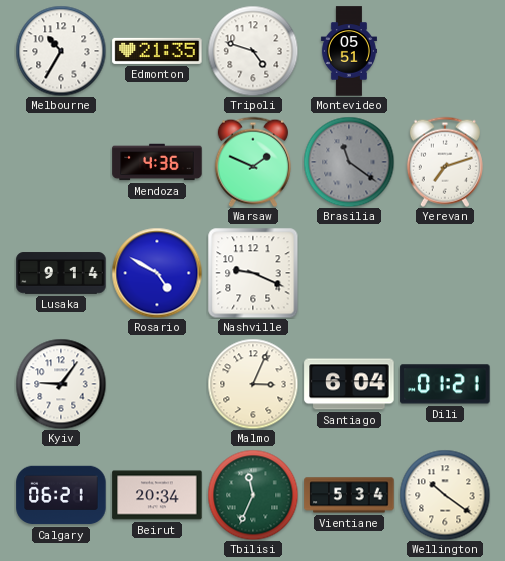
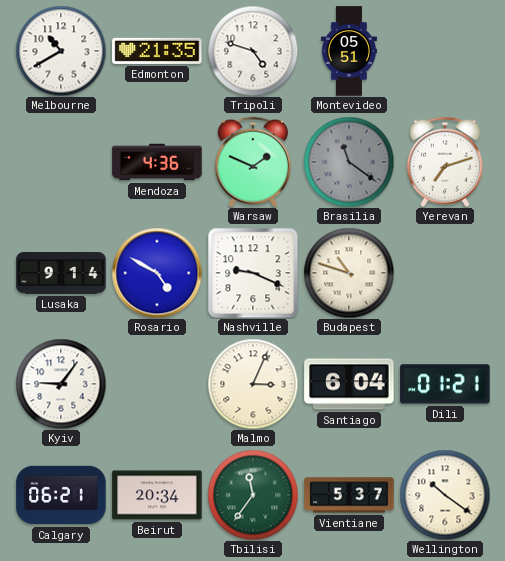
Melbourne: 10:35 -> 10:40 (61, 51)
Budapest: none -> 10:48 (349, 273)
Tbilisi: 11:34 -> 11:36 (253, 495)
Vientiane: 5:34 -> 5:37 (349, 495)
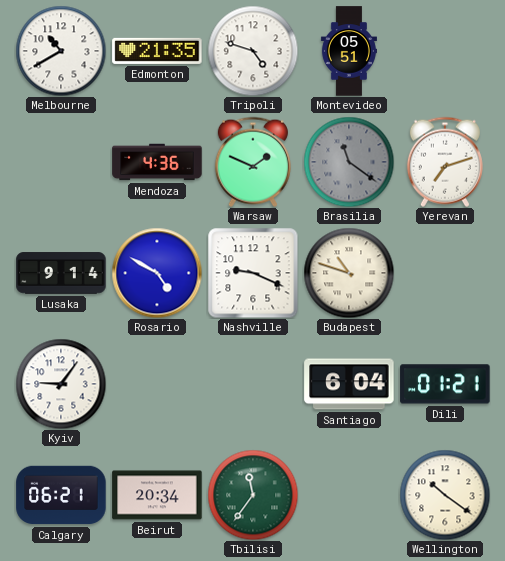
Malmo: 3:04 -> none (253, 384)
Vientiane: 5:37 -> none (349, 495)
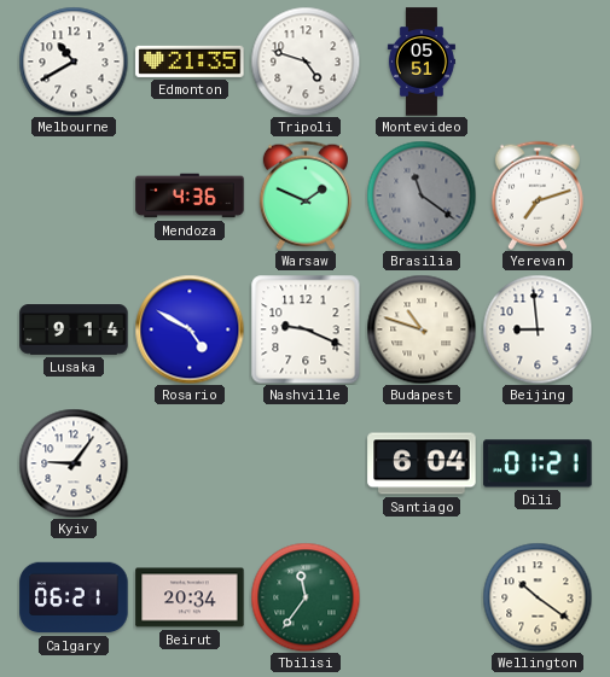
Beijing: none -> 8:59 (538, 329)
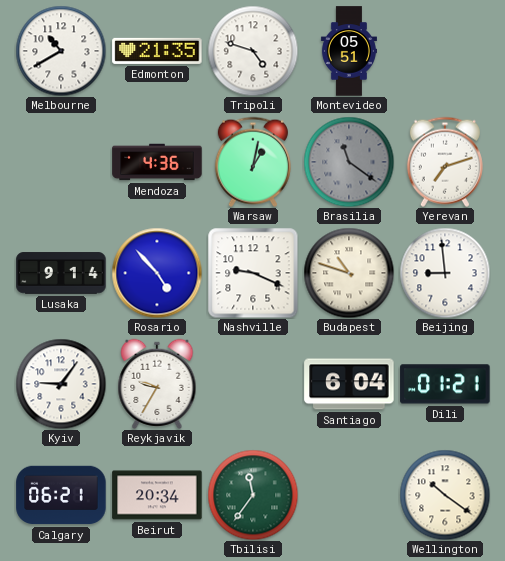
Warsaw: 1:49 -> 1:02 (253, 162)
Rosario: 4:50 -> 4:53 (157, 273)
Reykjavik: none -> 9:35 (157, 384)
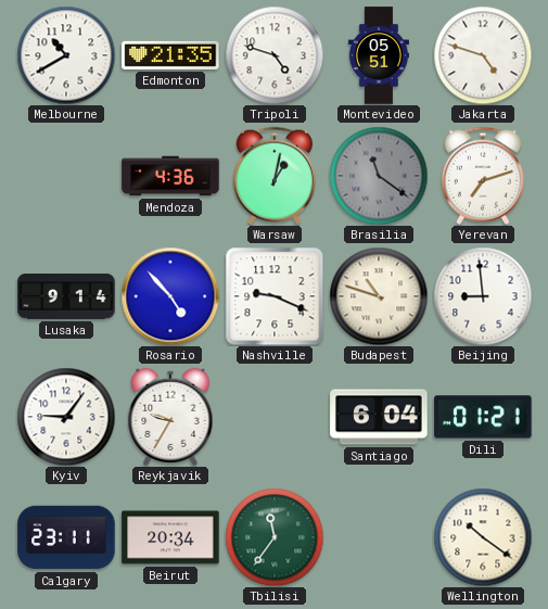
Jakarta: none -> 4:48 (483, 55)
Calgary: 06:21 -> 23:11 (66, 537)
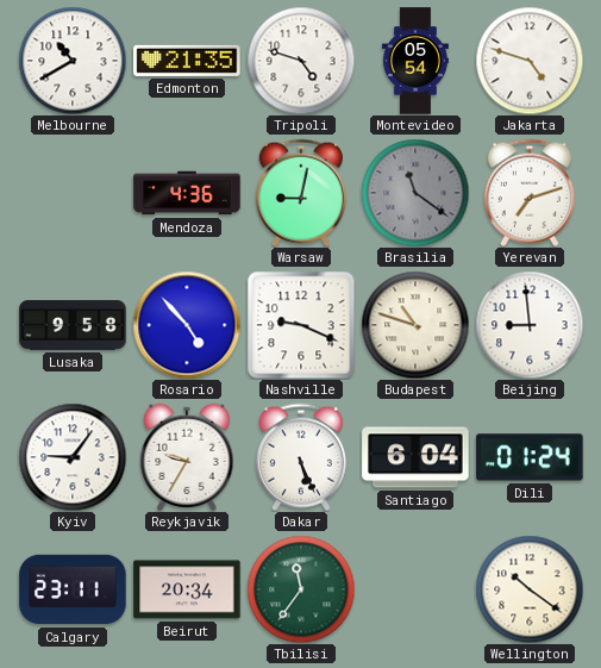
Montevideo: 05:51 -> 05:54 (415, 61)
Warsaw: 1:02 -> 9:02 (301, 193)
Lusaka: 9:14 -> 9:58 (73, 325)
Dakar: none -> 5:26 (301, 457)
Dili: 01:21 -> 01:24 (530, 457)
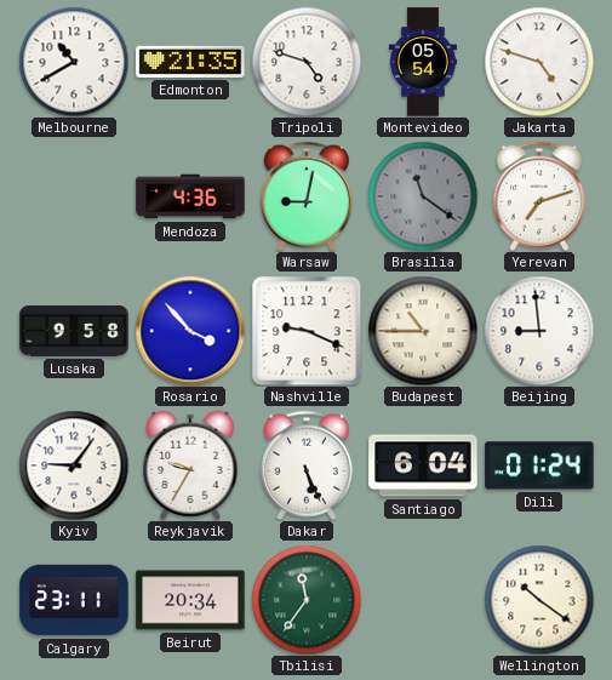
Rosario: 4:53 -> 3:53 (190, 331)
Budapest: 10:48 -> 10:45 (423, 331)
